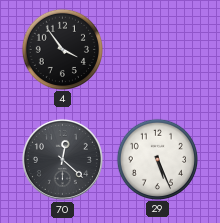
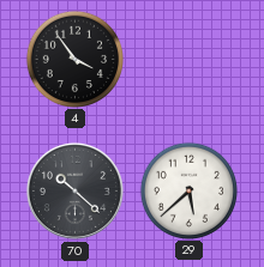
70: 12:22 -> 10:22 (74, 190)
29: 5:26 -> 5:38 (188, 190)
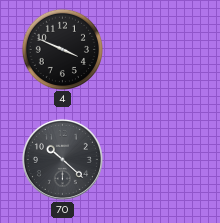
4: 3:54 -> 3:49 (62, 49)
29: 5:38 -> none (188, 190)
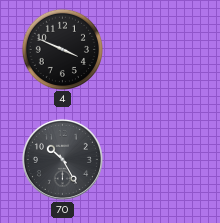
70: 10:22 -> 10:25 (62, 159)
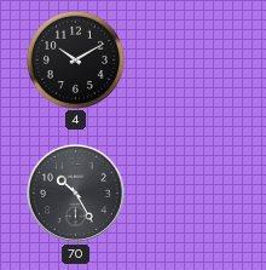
4: 3:49 -> 10:10 (75, 59)
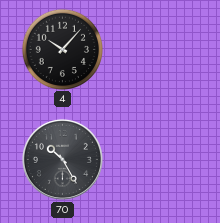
4: 10:10 -> 10:07 (62, 49)
